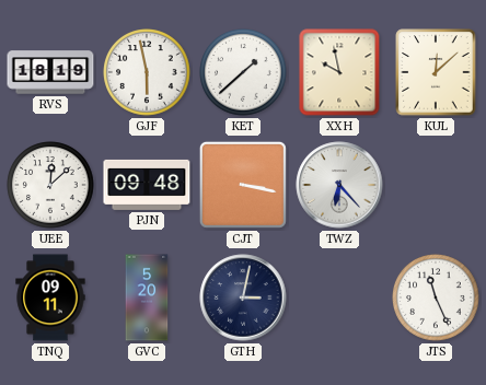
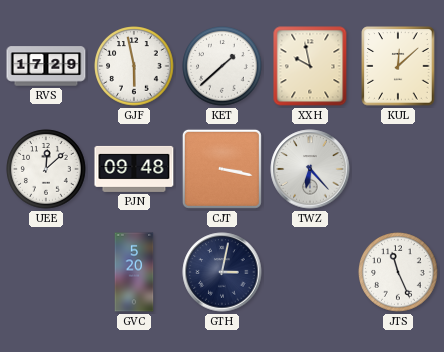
RVS: 18:19 -> 17:29 (46, 66)
TNQ: 09:11 -> none (50, 297)
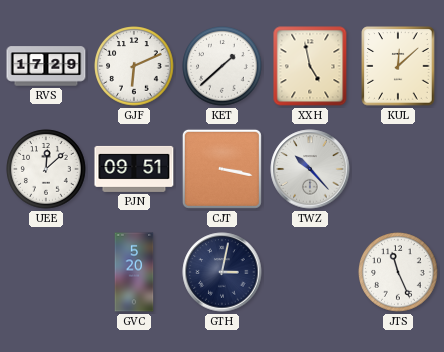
GJF: 5:58 -> 6:11 (134, 66)
XXH: 9:58 -> 4:58 (310, 66)
PJN: 09:48 -> 09:51 (134, 169)
TWZ: 6:23 -> 10:23 (310, 169)
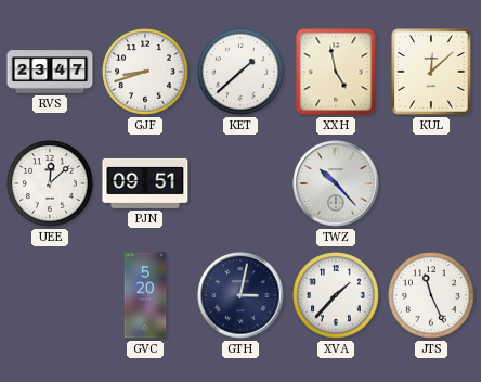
RVS: 17:29 -> 23:47 (50, 72)
GJF: 6:11 -> 8:42 (145, 72)
CJT: 3:17 -> none (222, 169)
XVA: none -> 1:37 (336, 295)
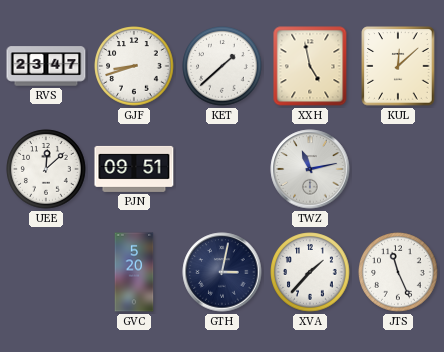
TWZ: 10:23 -> 11:13 (310, 169)
